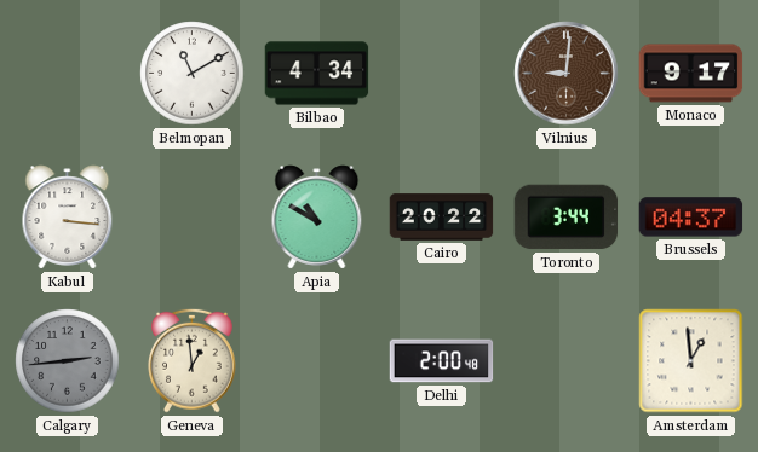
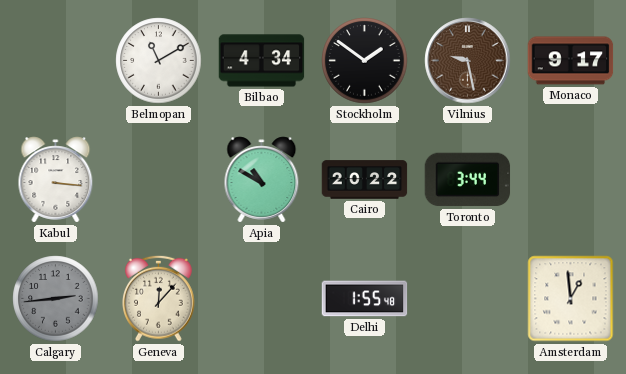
Stockholm: none -> 1:51 (365, 61)
Vilnius: 9:01 -> 9:28 (468, 61)
Brussels: 04:37 -> none (691, 218)
Geneva: 12:59 -> 12:07 (159, 298)
Delhi: 2:00 -> 1:55 (365, 299)
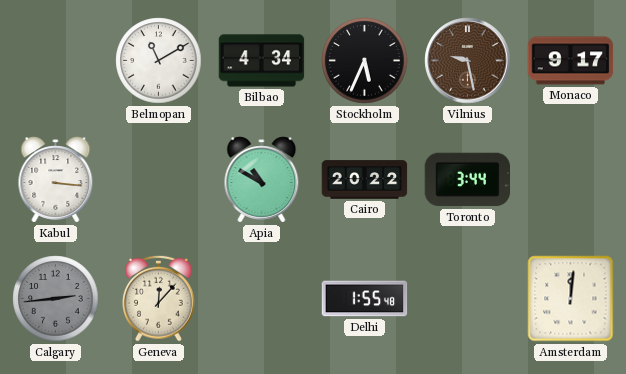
Stockholm: 1:51 -> 5:34 (365, 61)
Amsterdam: 12:59 -> 12:01 (571, 299)
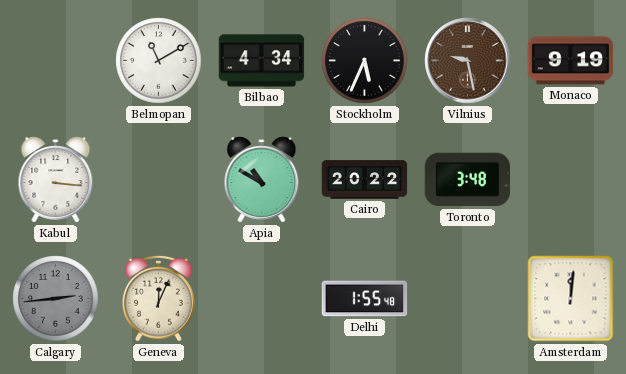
Monaco: 9:17 -> 9:19 (571, 61)
Toronto: 3:44 -> 3:48 (468, 180)
Geneva: 12:07 -> 12:04 (159, 298)
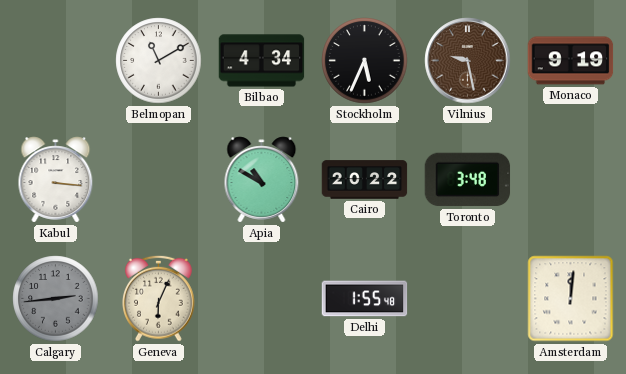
Geneva: 12:04 -> 6:04 (159, 298)
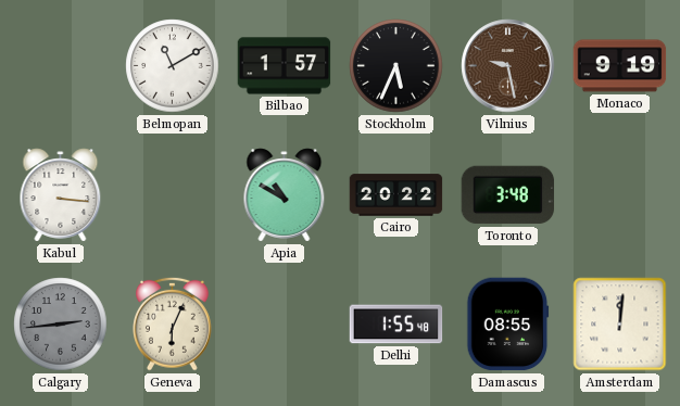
Bilbao: 4:34 -> 1:57 (285, 66)
Damascus: none -> 08:55 (508, 325)
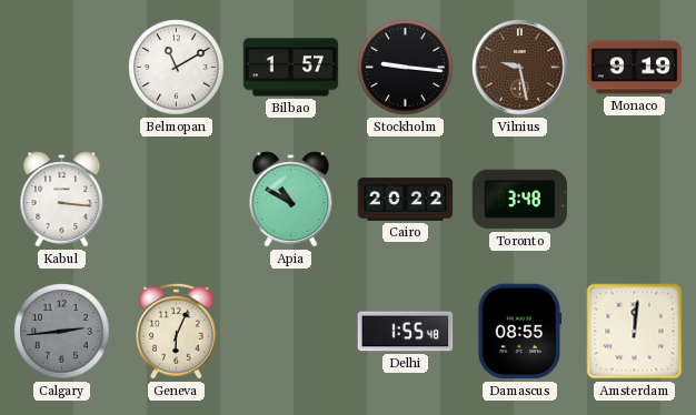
Stockholm: 5:34 -> 9:16 (406, 68)
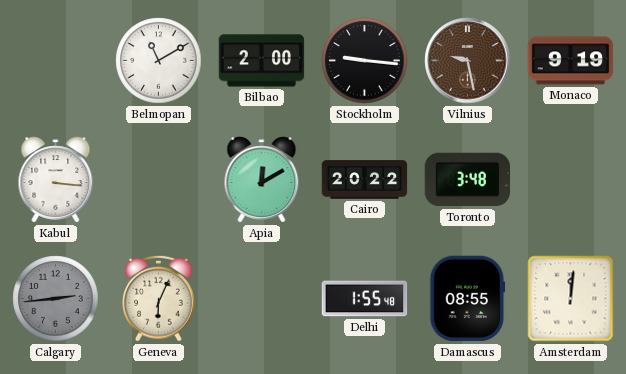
Bilbao: 1:57 -> 2:00 (262, 61)
Apia: 10:50 -> 12:10 (262, 180)
